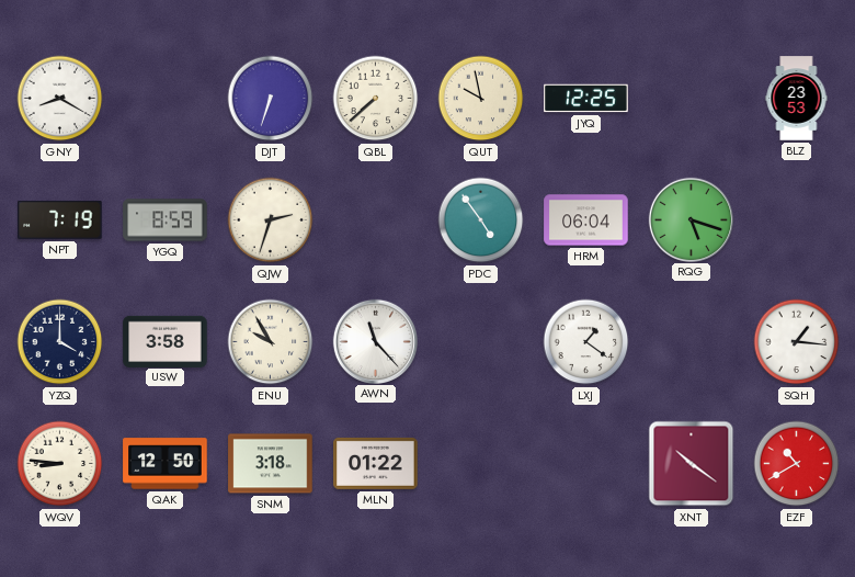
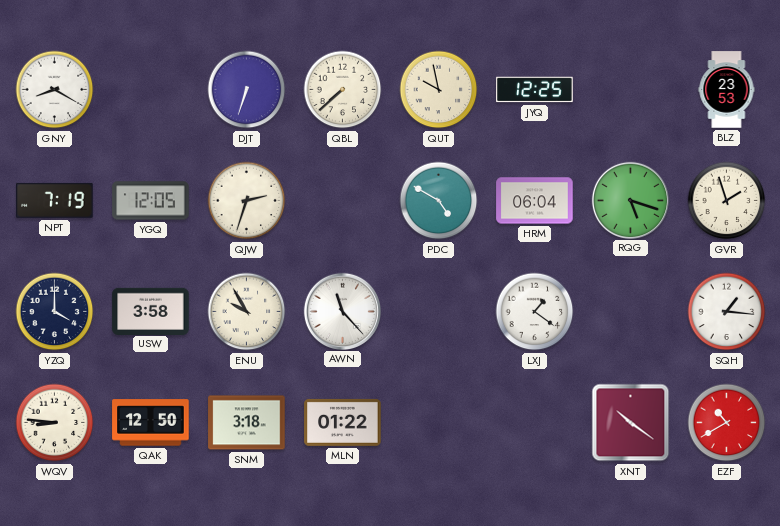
YGQ: 8:59 -> 12:05 (151, 201)
PDC: 4:54 -> 4:50 (439, 201)
GVR: none -> 1:57 (727, 201)
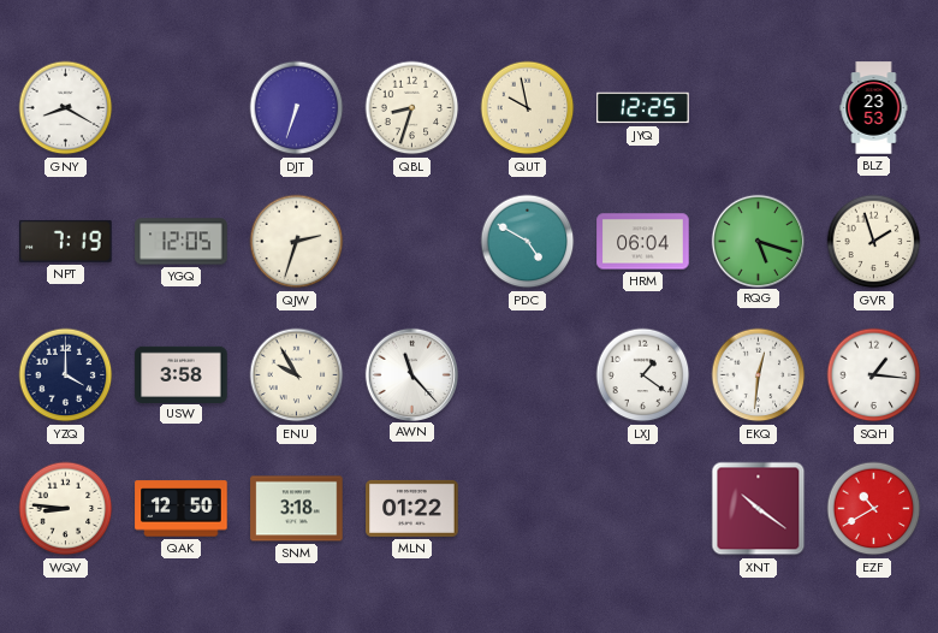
QBL: 7:38 -> 8:33 (412, 108)
EKQ: none -> 12:31 (759, 375)
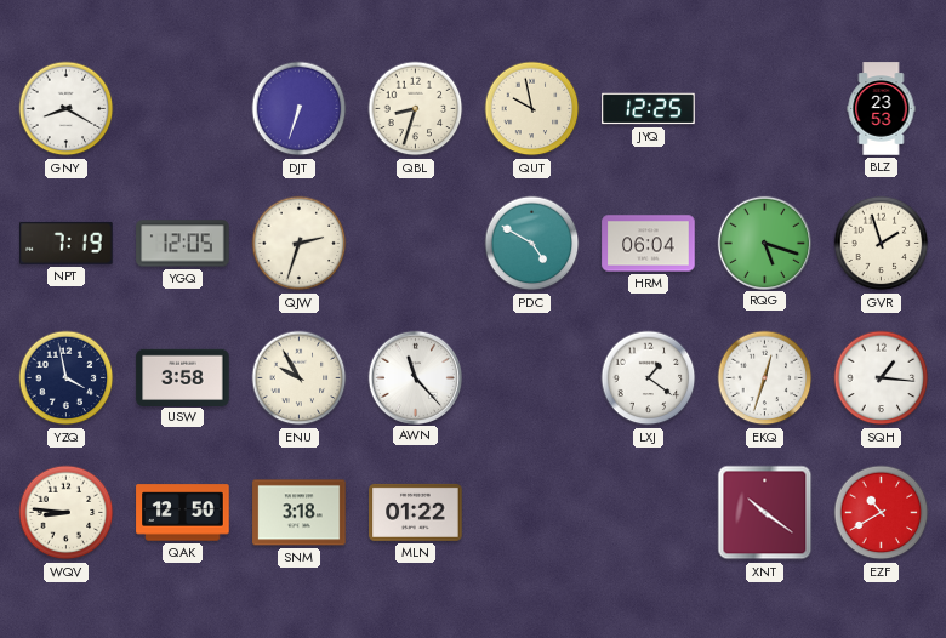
YZQ: 4:00 -> 3:58 (67, 378)
EKQ: 12:31 -> 12:33 (765, 378)
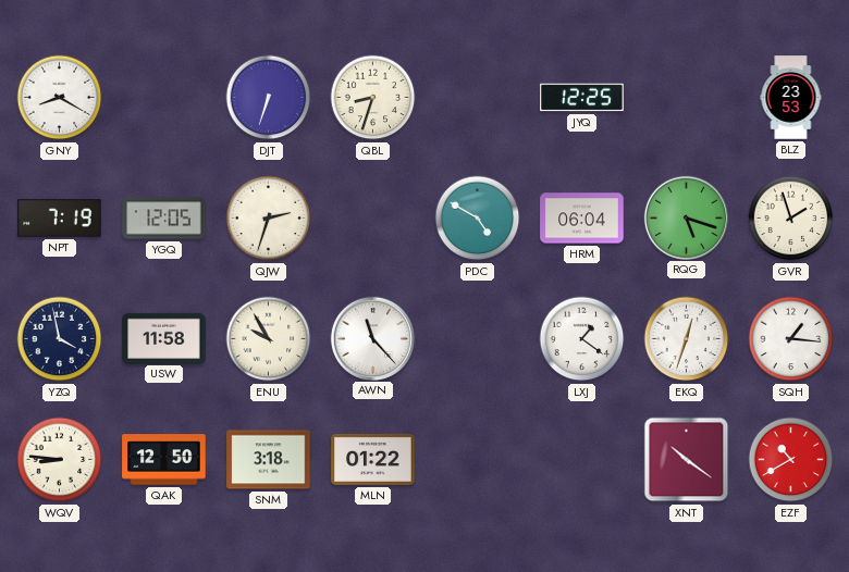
QUT: 9:58 -> none (532, 109)
USW: 3:58 -> 11:58 (164, 338)
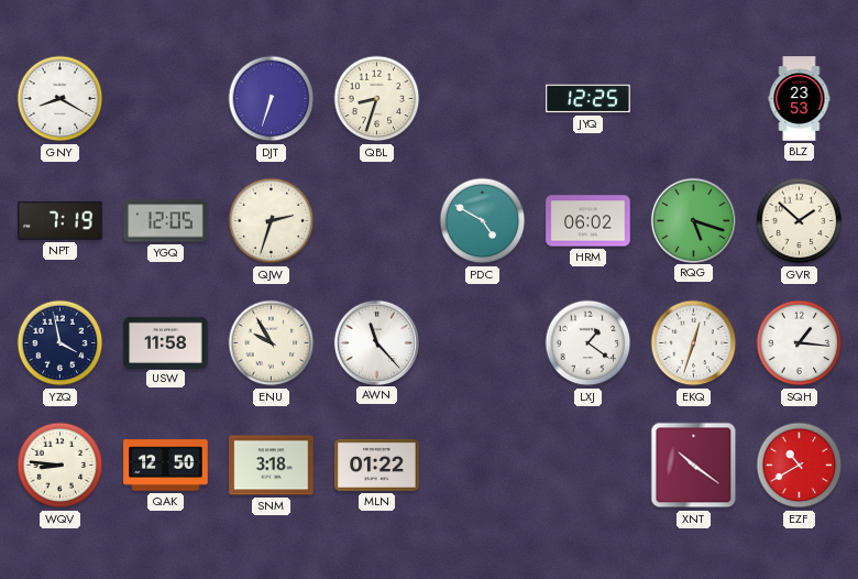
HRM: 06:04 -> 06:02 (588, 221)
GVR: 1:57 -> 1:52 (800, 221)
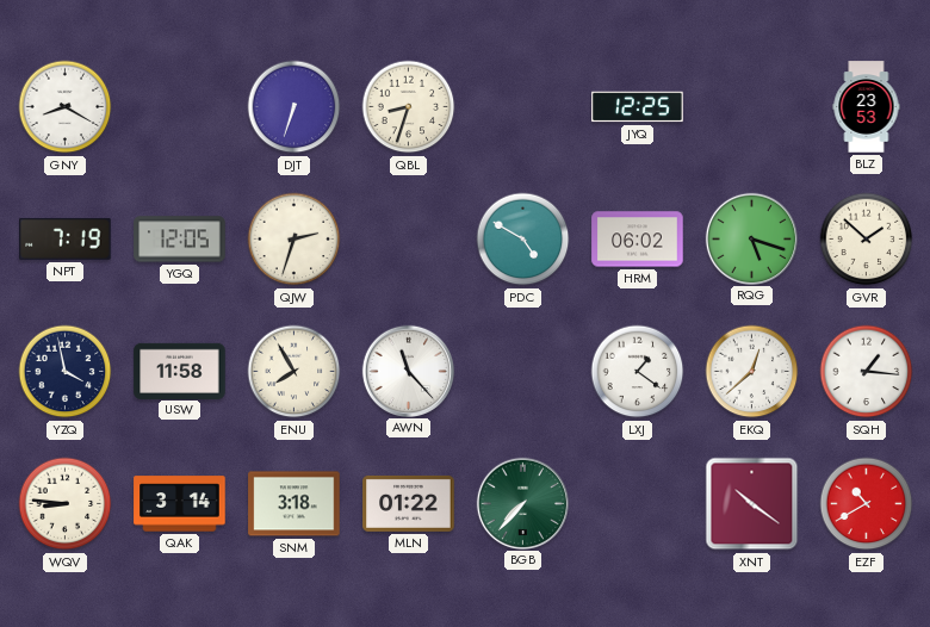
ENU: 9:55 -> 7:55 (294, 372)
EKQ: 12:33 -> 12:38 (752, 372)
QAK: 12:50 -> 3:14 (180, 504)
BGB: none -> 7:37 (522, 503)
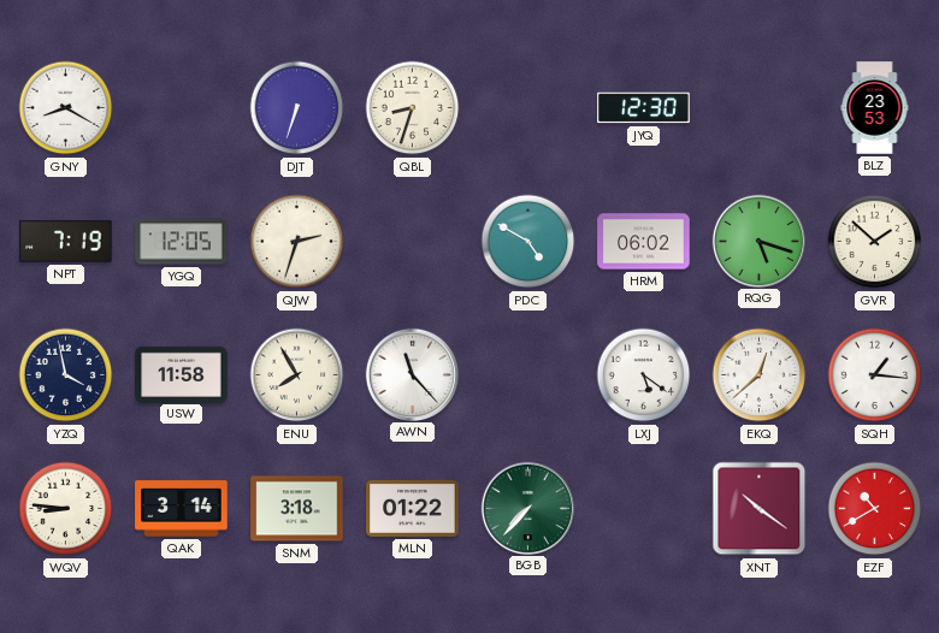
JYQ: 12:25 -> 12:30 (644, 108)
LXJ: 1:21 -> 5:21 (644, 375)
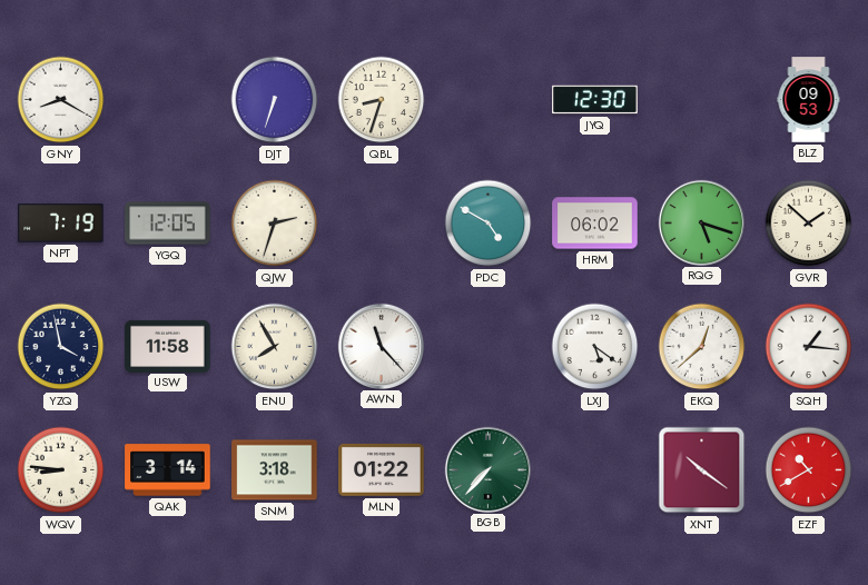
BLZ: 23:53 -> 09:53 (809, 100)
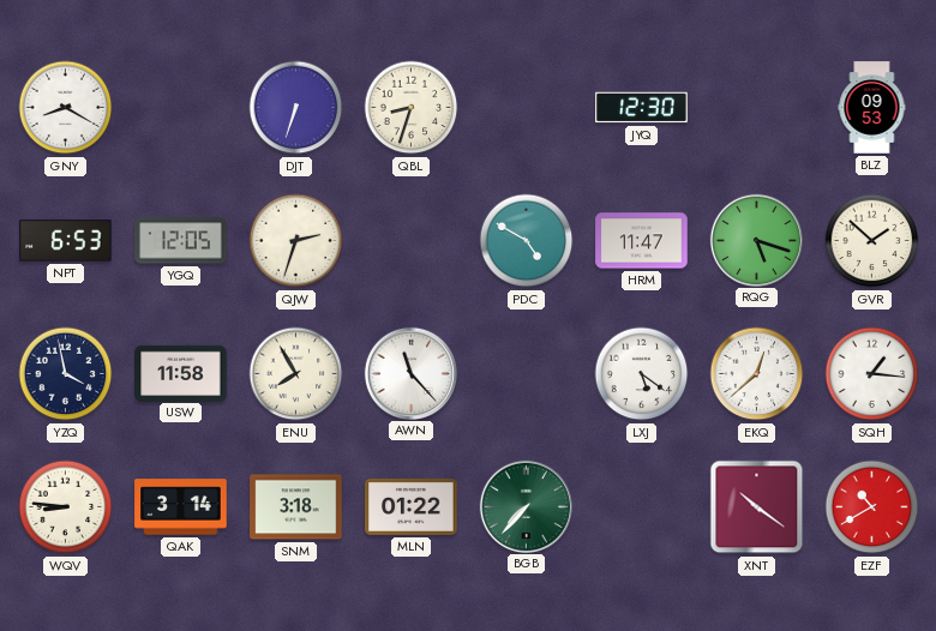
NPT: 7:19 -> 6:53 (66, 240)
HRM: 06:02 -> 11:47 (642, 241)
